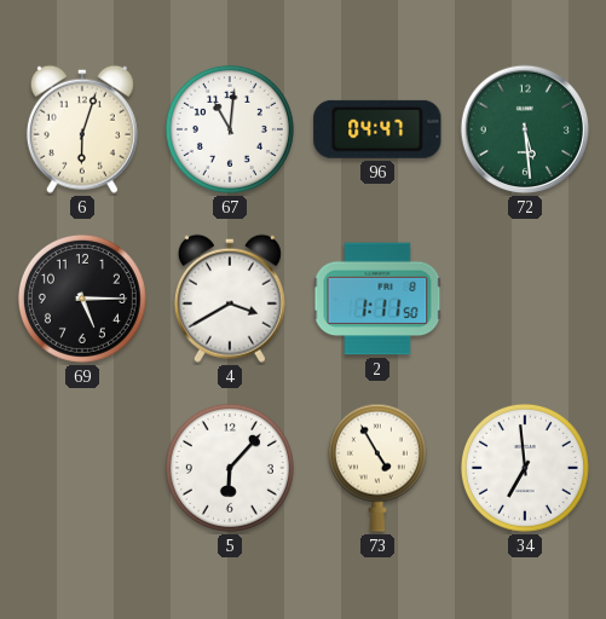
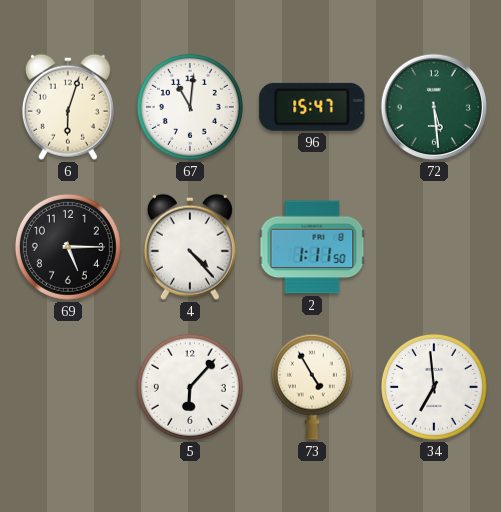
96: 04:47 -> 15:47 (312, 107)
4: 3:40 -> 4:23 (190, 247)
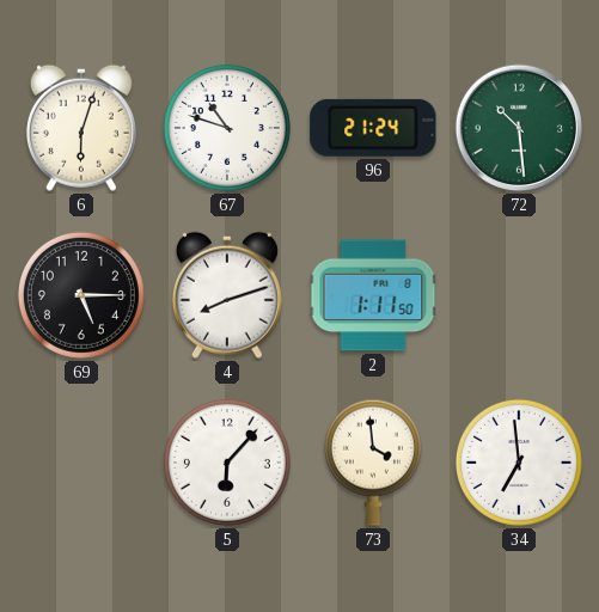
67: 11:01 -> 10:48 (227, 128)
96: 15:47 -> 21:24 (373, 128)
72: 5:29 -> 10:29 (519, 128)
4: 4:23 -> 8:12 (227, 295)
73: 4:55 -> 3:59 (373, 463)
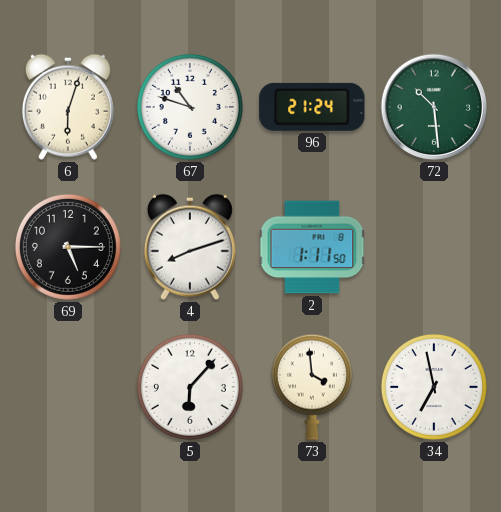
34: 6:59 -> 6:58 (434, 387)
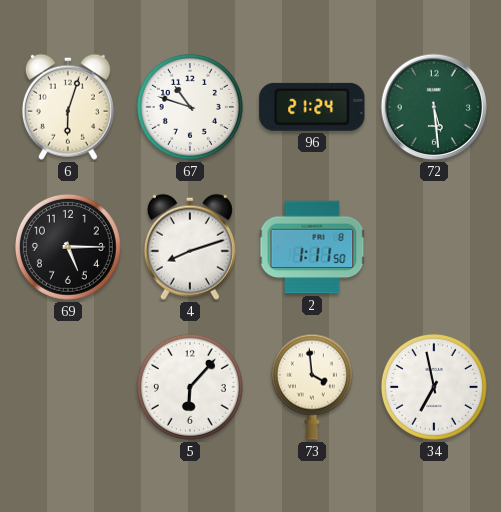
72: 10:29 -> 5:29 (434, 107)
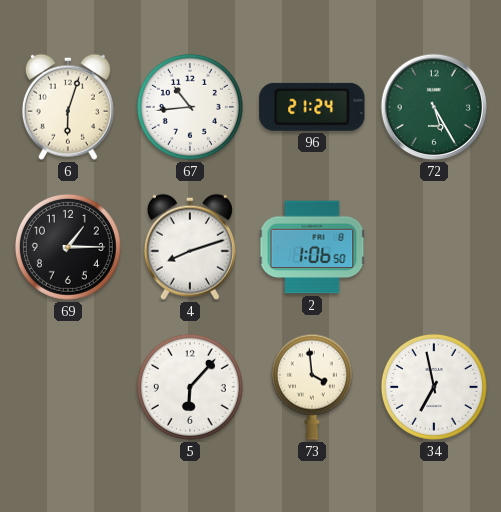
67: 10:48 -> 10:44 (190, 107)
72: 5:29 -> 5:25 (434, 107)
69: 5:15 -> 1:15 (68, 247)
2: 1:11 -> 1:06 (312, 247)
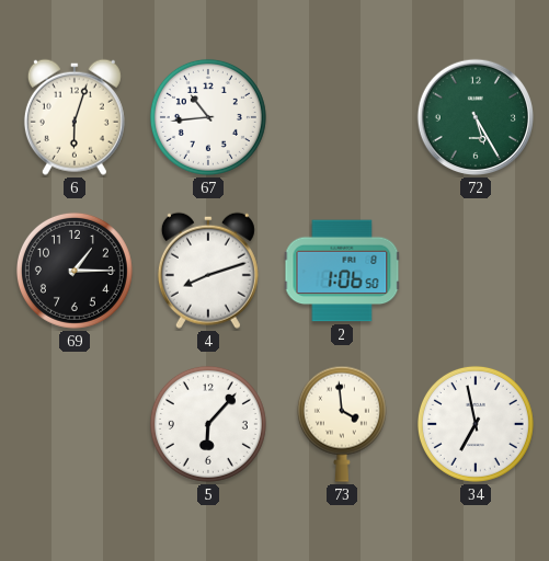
96: 21:24 -> none (312, 107)
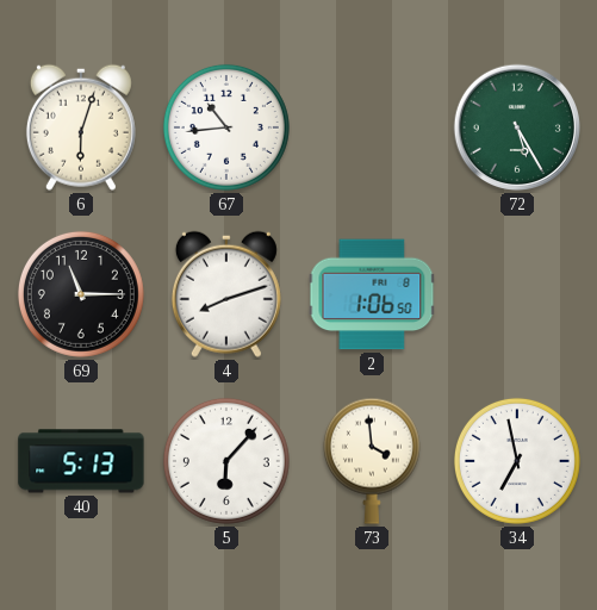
69: 1:15 -> 11:15 (81, 294)
40: none -> 5:13 (81, 461)
